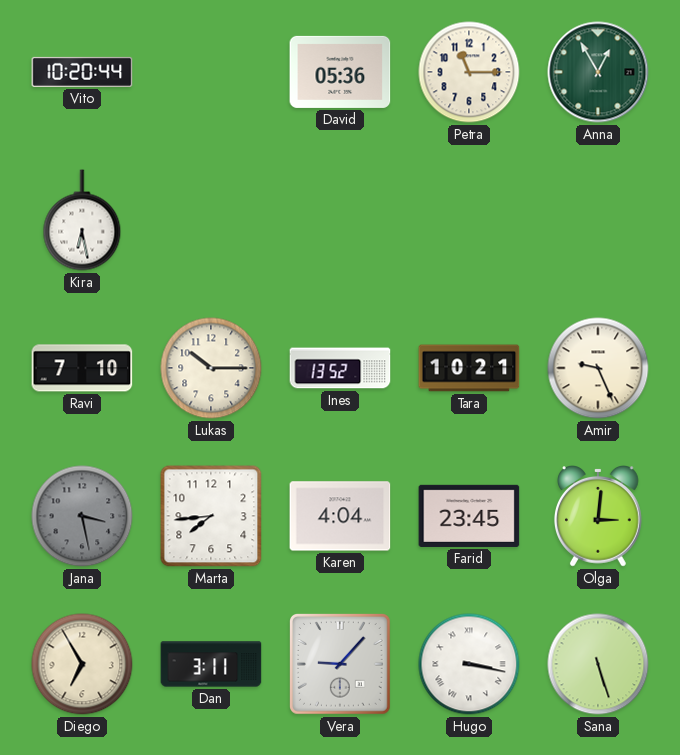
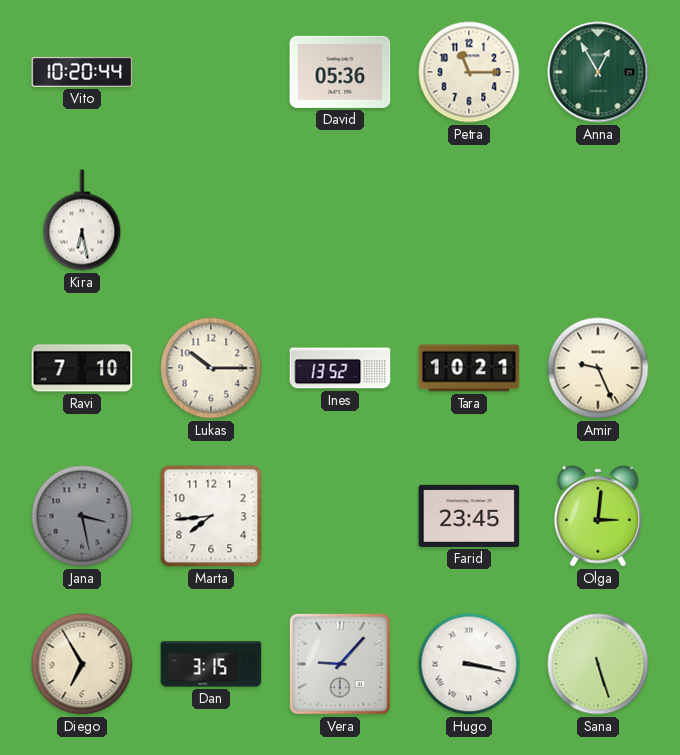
Karen: 4:04 -> none (340, 516)
Dan: 3:11 -> 3:15 (211, 664)
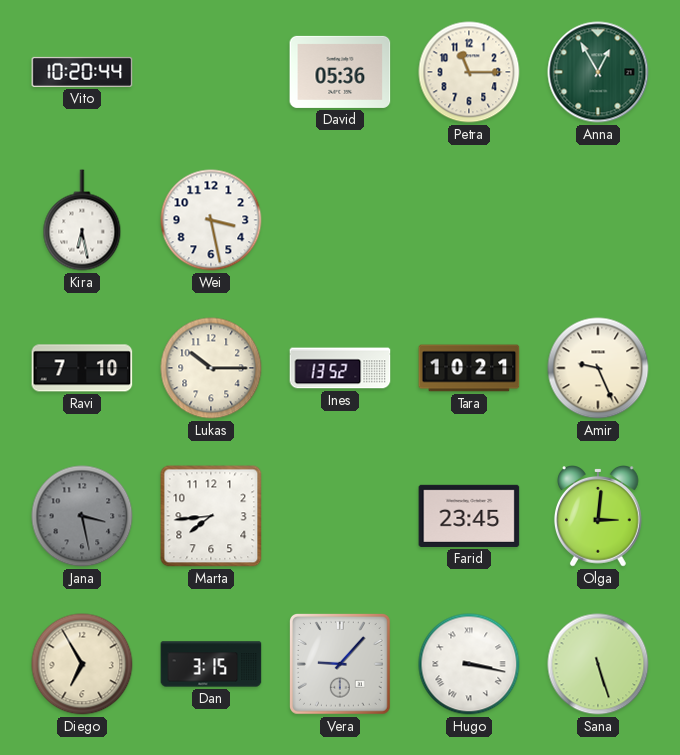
Wei: none -> 3:28 (211, 220)
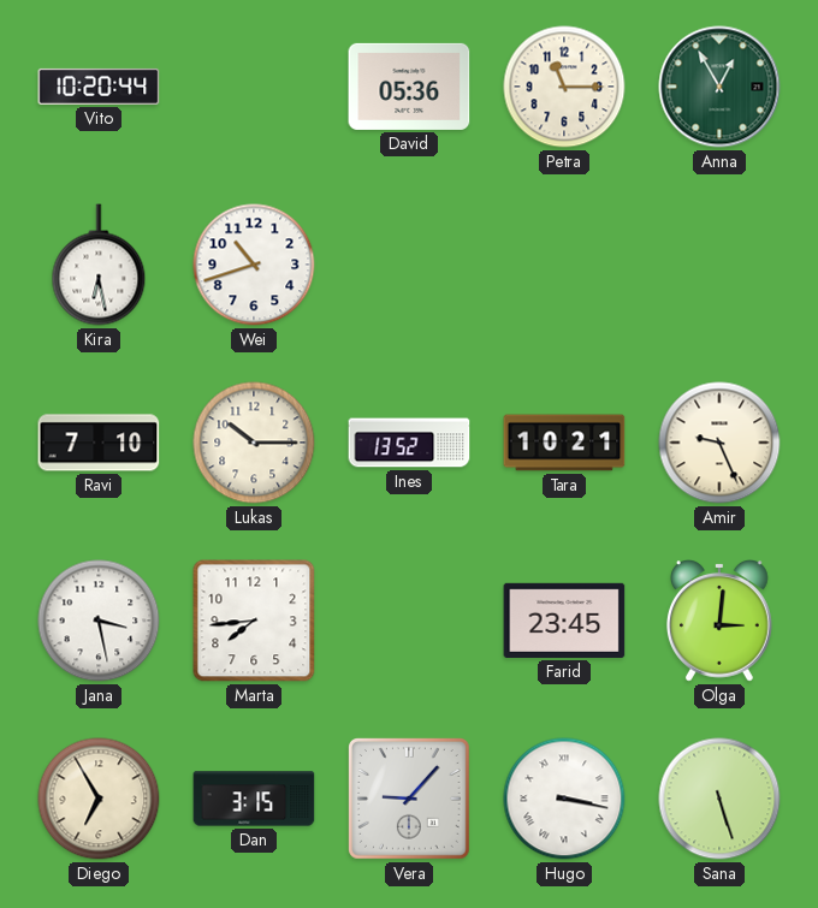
Wei: 3:28 -> 10:42 (254, 265)
Jana dial: grey -> white (99, 621)
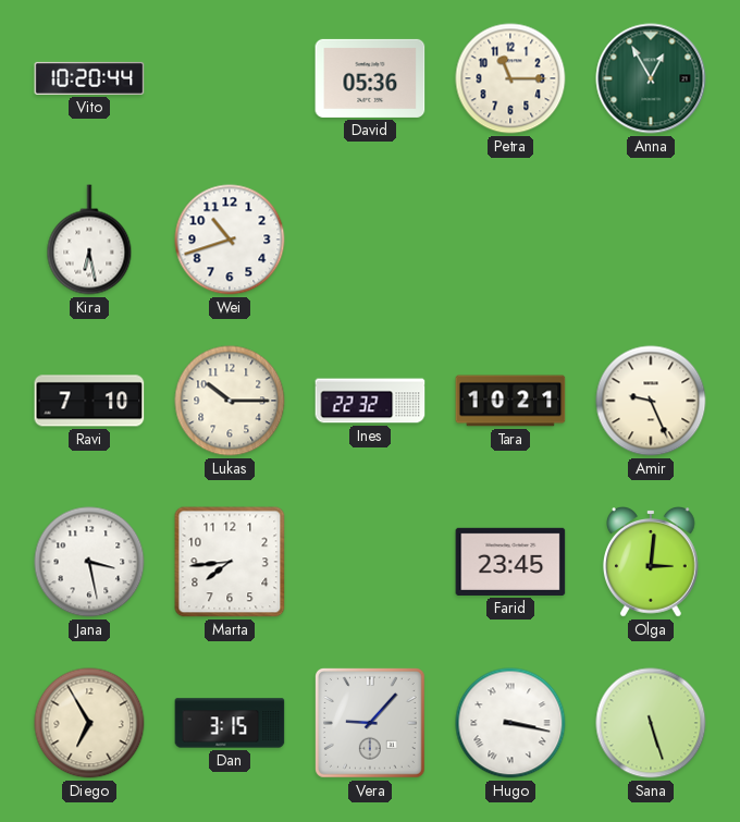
Ines: 13:52 -> 22:32 (370, 401)
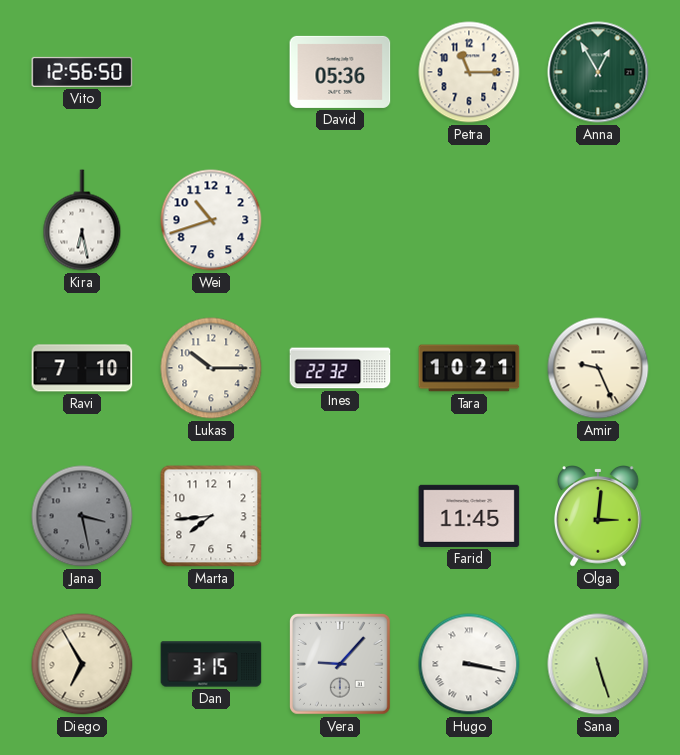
Vito: 10:20 -> 12:56 (82, 72)
Jana dial: white -> grey (82, 516)
Farid: 23:45 -> 11:45 (469, 516)
